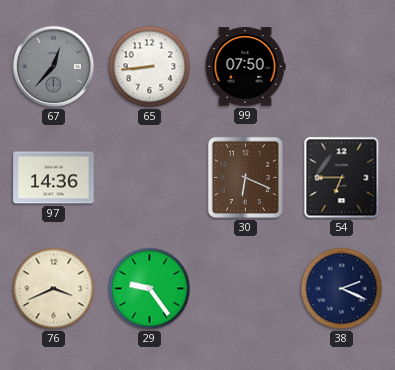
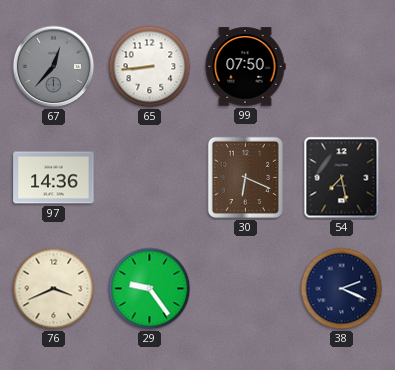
54: 6:45 -> 7:28 (342, 178)
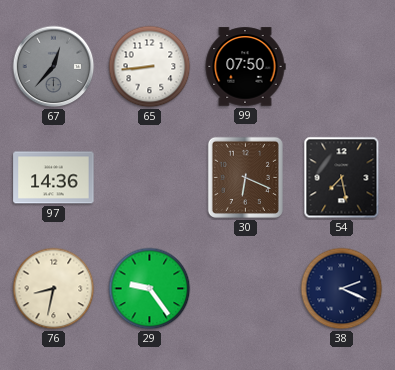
76: 3:41 -> 8:32 (54, 289)
